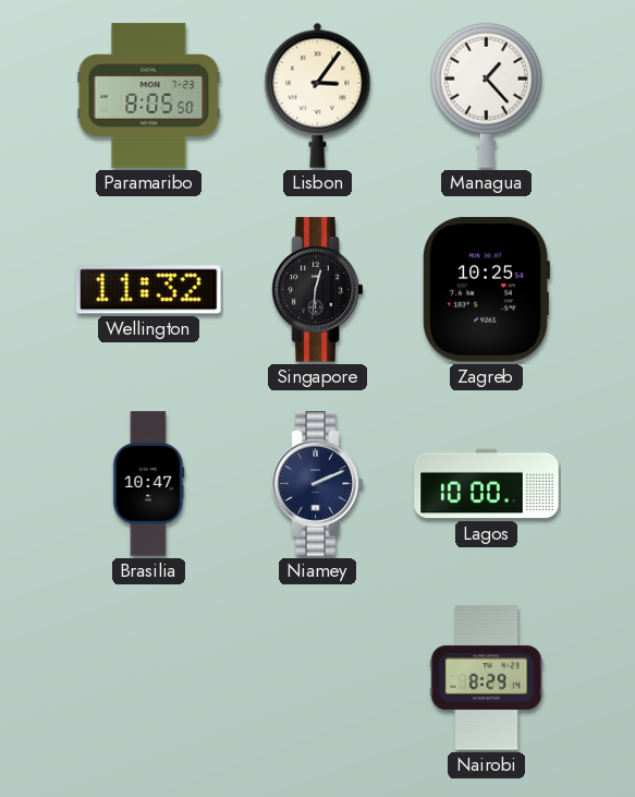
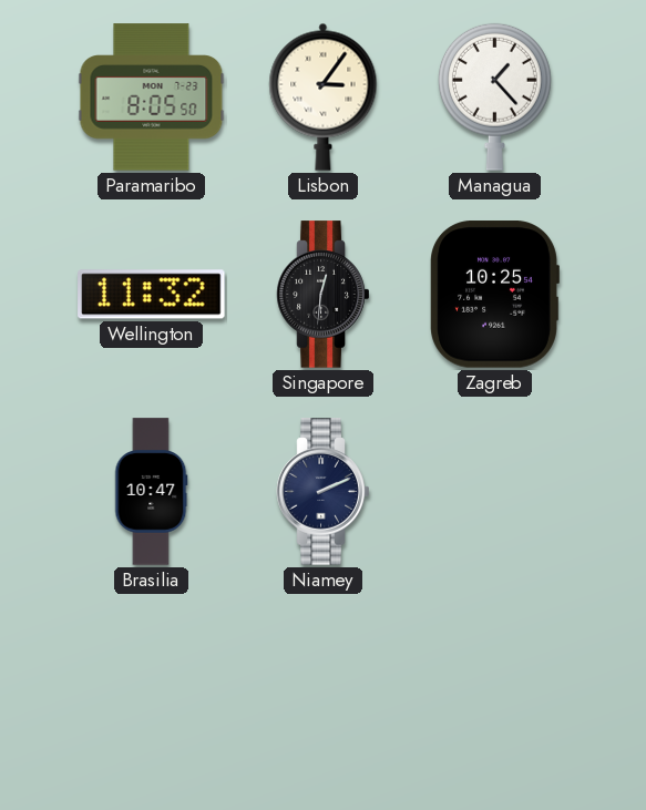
Lagos: 10:00 -> none (487, 484)
Nairobi: 8:29 -> none (487, 678)
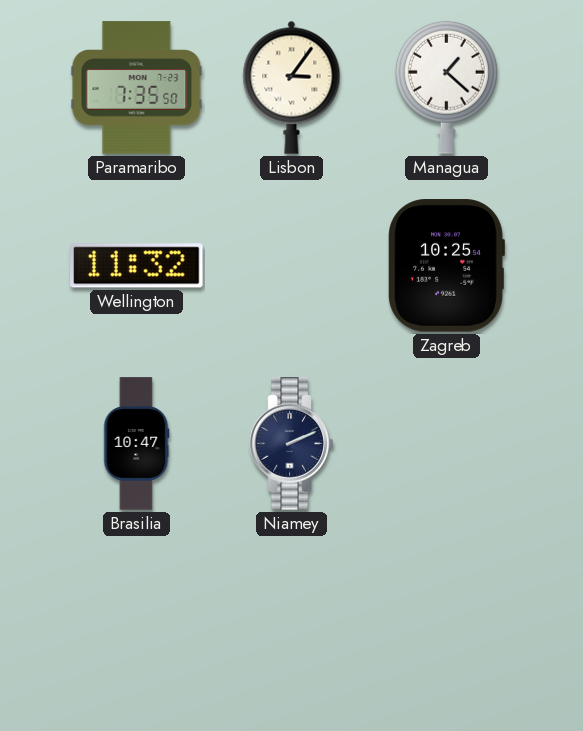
Paramaribo: 8:05 -> 7:35 (137, 88)
Managua: 1:23 -> 1:22 (446, 87)
Singapore: 12:31 -> none (324, 295)
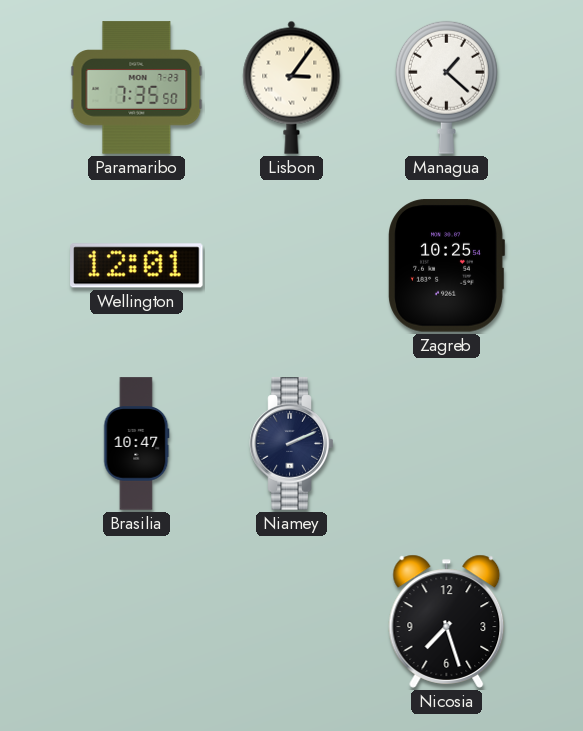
Wellington: 11:32 -> 12:01 (137, 266)
Nicosia: none -> 7:27 (447, 621)
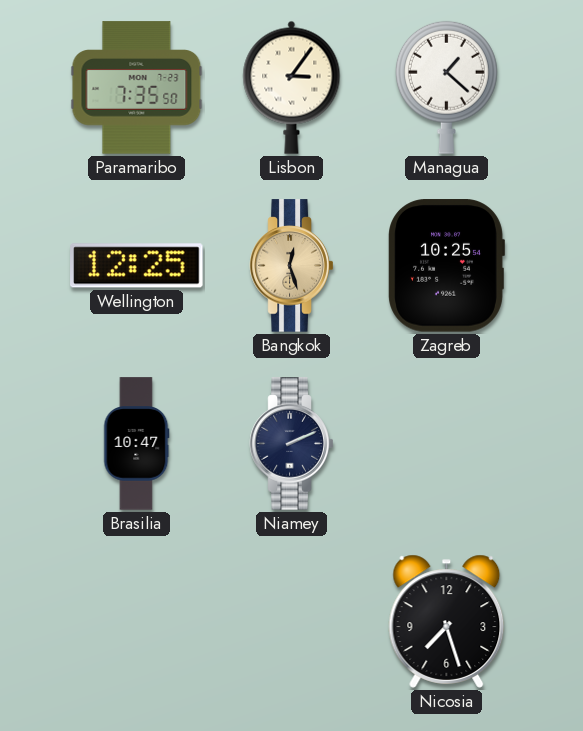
Wellington: 12:01 -> 12:25 (137, 266)
Bangkok: none -> 12:27 (292, 266)
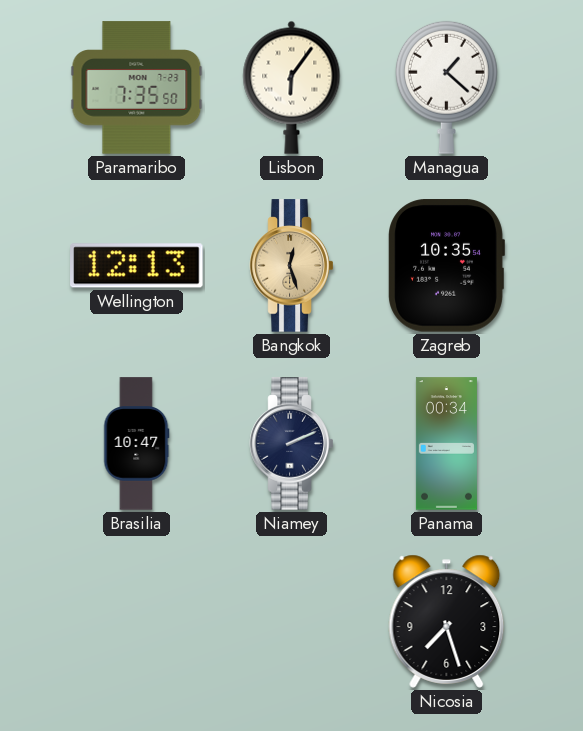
Lisbon: 3:06 -> 6:06 (292, 87)
Wellington: 12:25 -> 12:13 (137, 266)
Zagreb: 10:25 -> 10:35 (446, 266)
Panama: none -> 00:34 (446, 444)
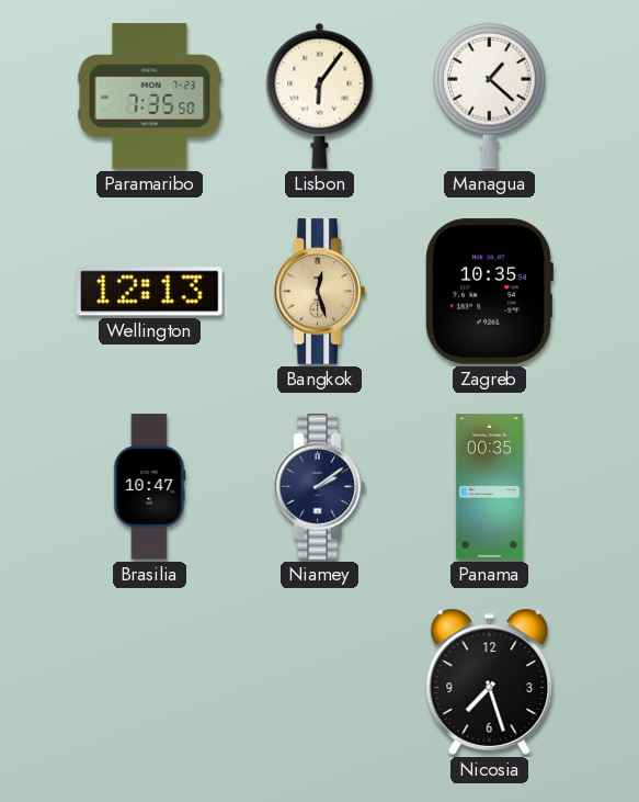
Niamey: 2:11 -> 2:09 (320, 487)
Panama: 00:34 -> 00:35 (489, 487)
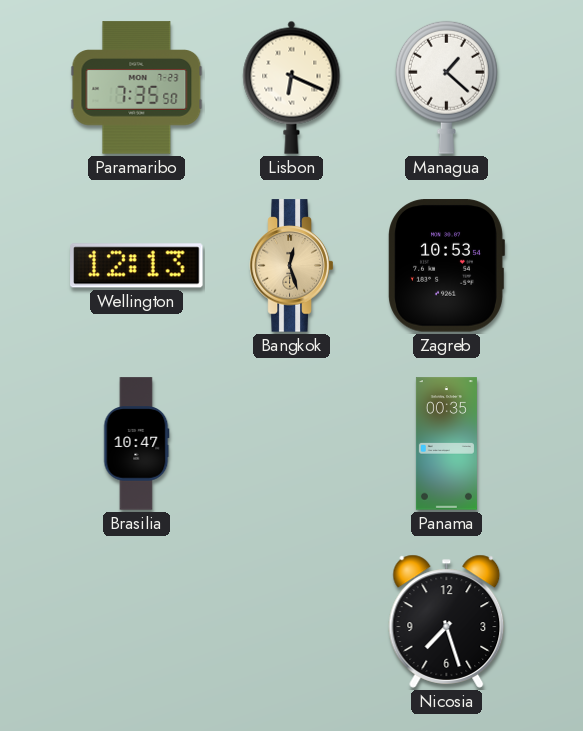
Lisbon: 6:06 -> 6:19 (292, 87)
Zagreb: 10:35 -> 10:53 (446, 266)
Niamey: 2:09 -> none (320, 487)
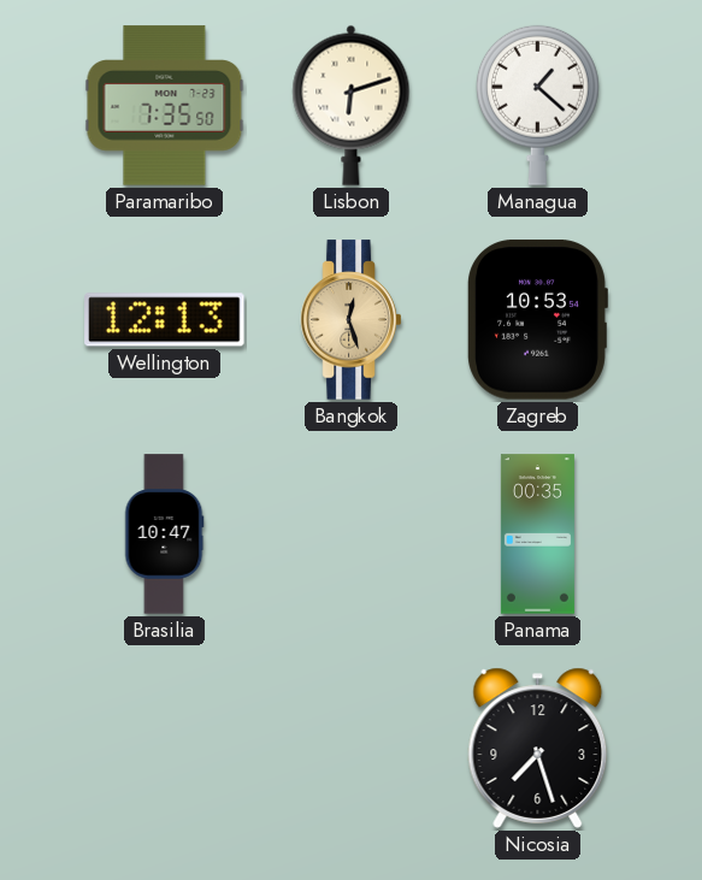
Lisbon: 6:19 -> 6:12 (352, 105)
